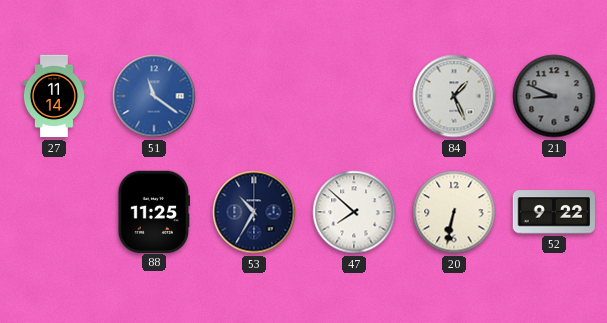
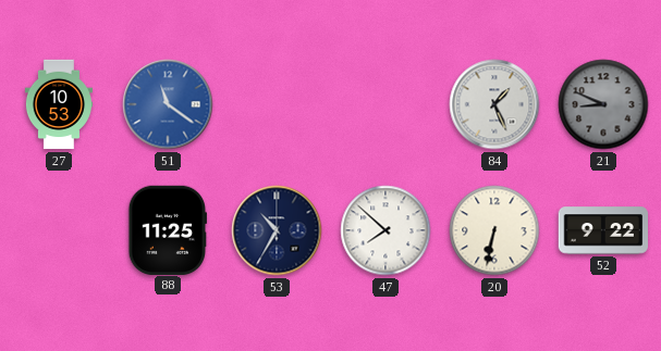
27: 11:14 -> 10:53 (59, 104)
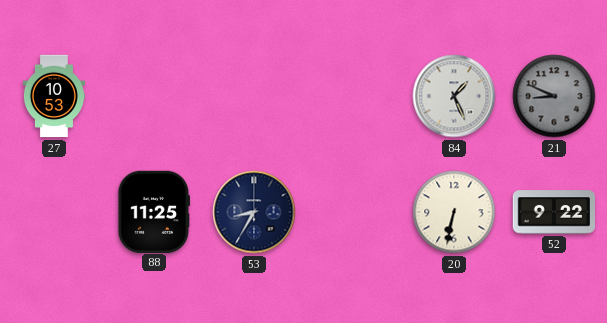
51: 11:21 -> none (168, 104)
53: 10:35 -> 8:35 (254, 212)
47: 7:52 -> none (385, 230)
